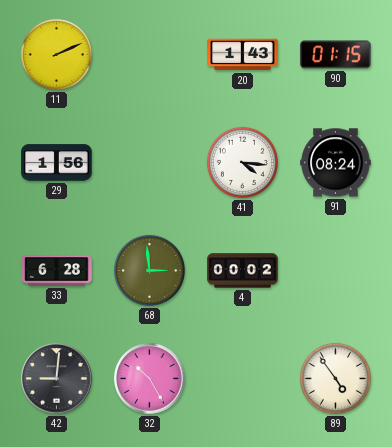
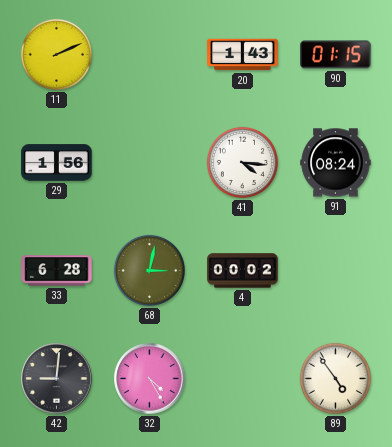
68: 2:59 -> 3:02 (149, 270)
32: 10:25 -> 4:25 (150, 379)
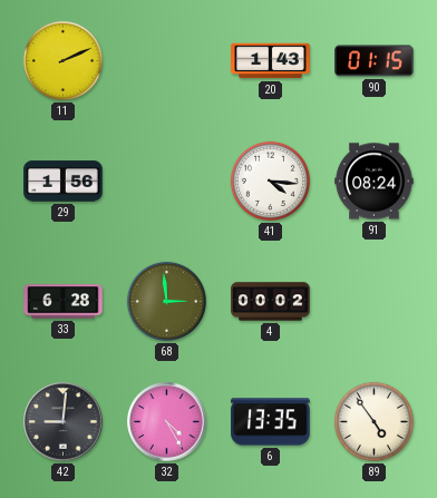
68: 3:02 -> 2:59 (166, 301)
6: none -> 13:35 (271, 422)
